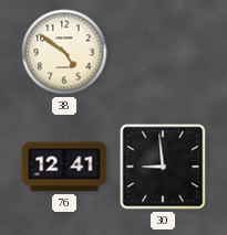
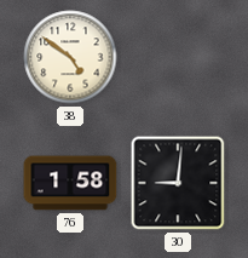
76: 12:41 -> 1:58 (70, 183)
30: 8:59 -> 9:01 (178, 183)
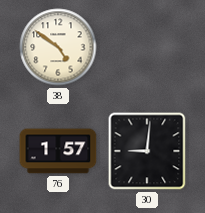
76: 1:58 -> 1:57 (58, 151)
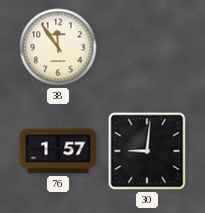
38: 4:51 -> 11:54 (58, 47)
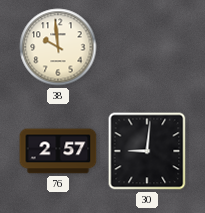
38: 11:54 -> 9:59 (58, 47)
76: 1:57 -> 2:57 (58, 151)
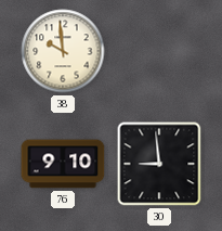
76: 2:57 -> 9:10 (63, 164)
30: 9:01 -> 8:59 (159, 164)
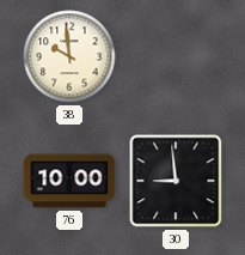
76: 9:10 -> 10:00 (69, 181)
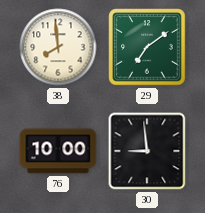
38: 9:59 -> 7:59 (58, 47)
29: none -> 7:09 (147, 47)
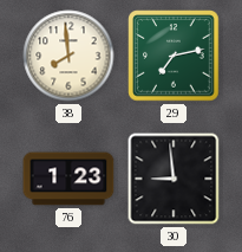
29: 7:09 -> 7:13 (174, 56)
76: 10:00 -> 1:23 (68, 179)
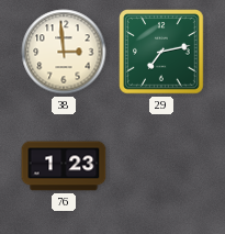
38: 7:59 -> 2:59 (64, 52)
30: 8:59 -> none (174, 179)
